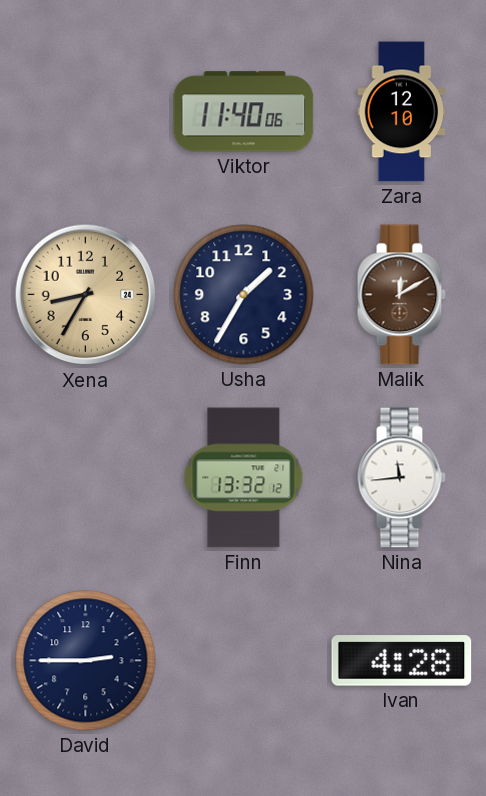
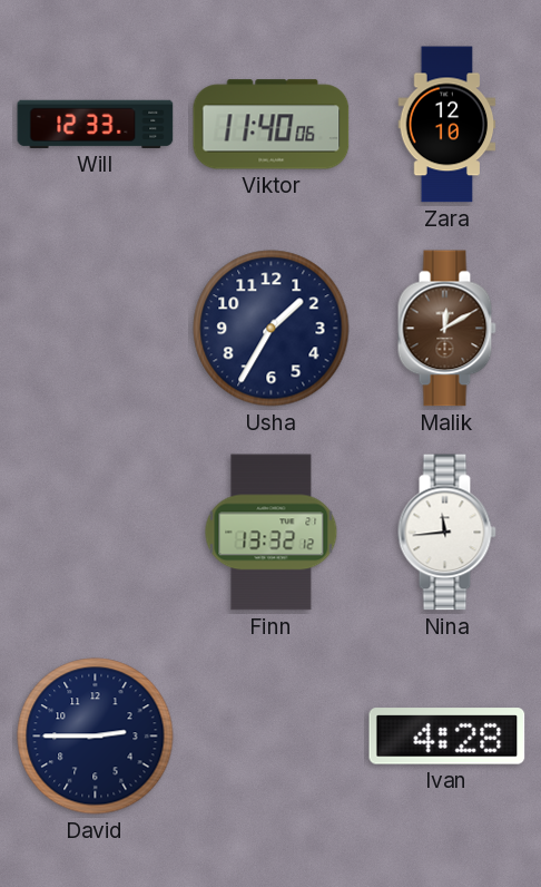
Will: none -> 12:33 (96, 124)
Xena: 8:35 -> none (86, 295)
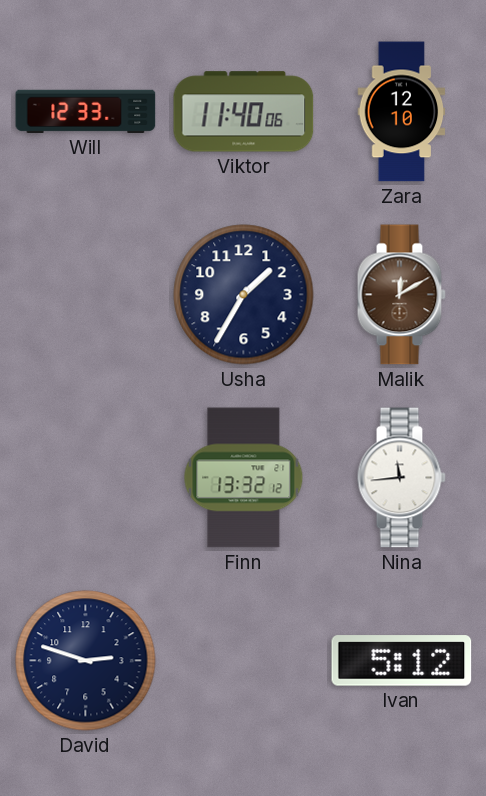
David: 2:45 -> 2:48 (86, 661)
Ivan: 4:28 -> 5:12 (402, 661)
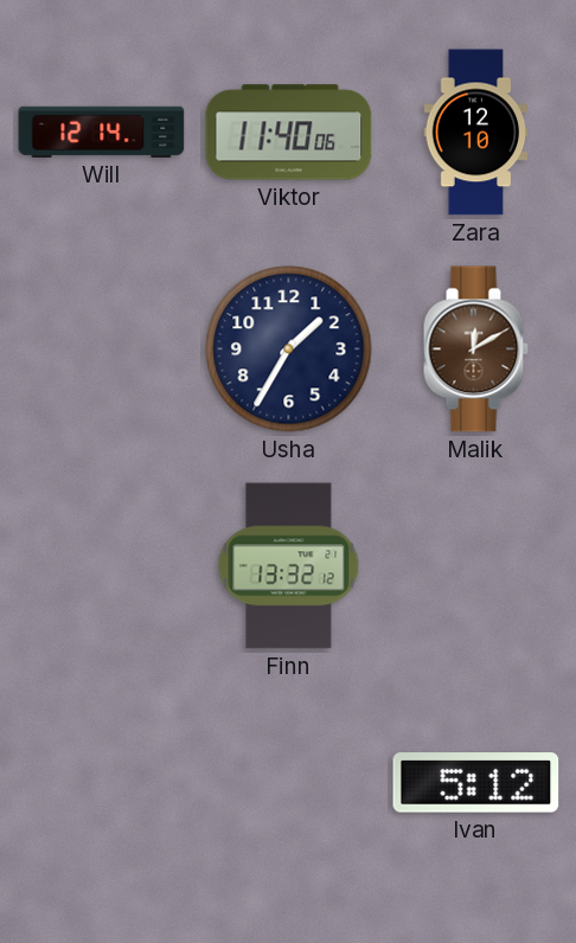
Will: 12:33 -> 12:14 (102, 131)
Nina: 11:44 -> none (401, 478)
David: 2:48 -> none (86, 661)
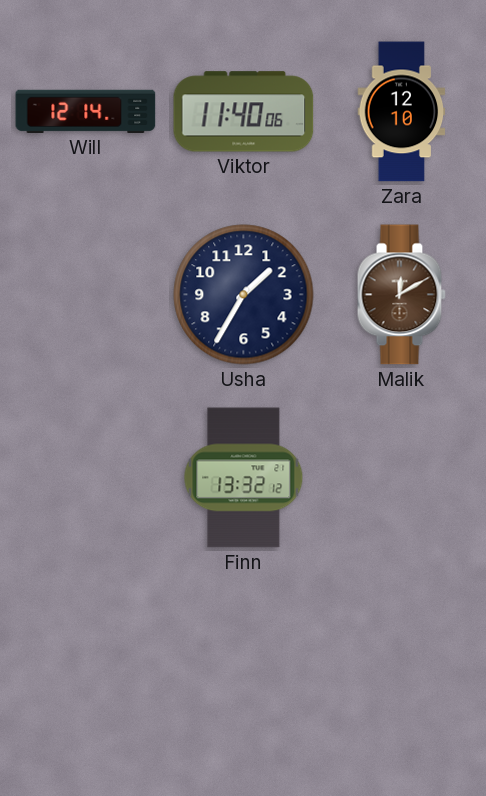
Ivan: 5:12 -> none (476, 783)
